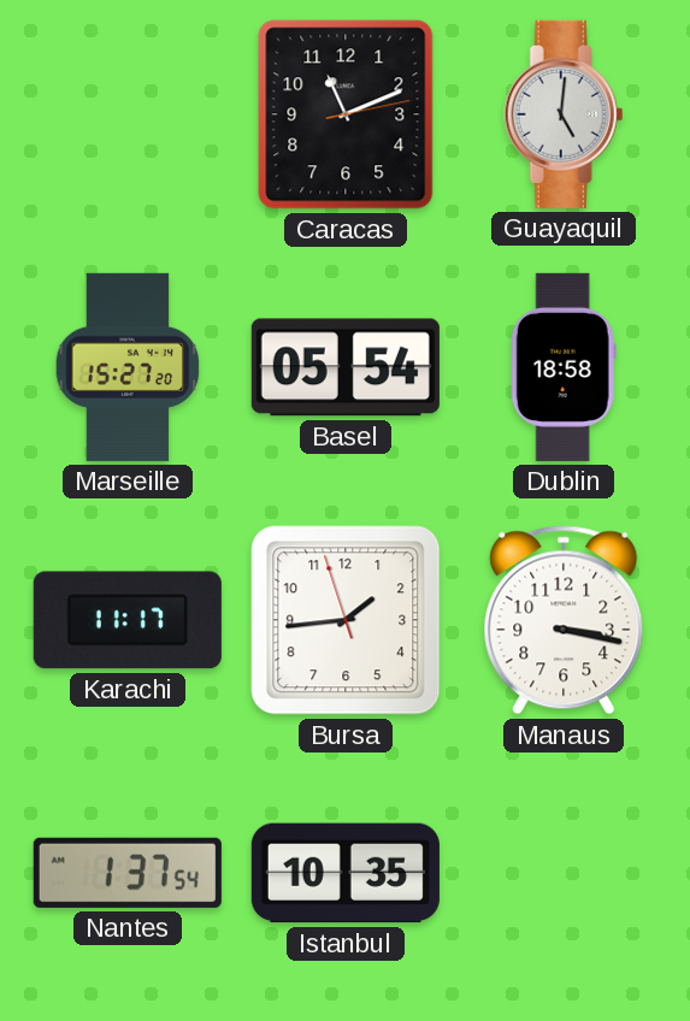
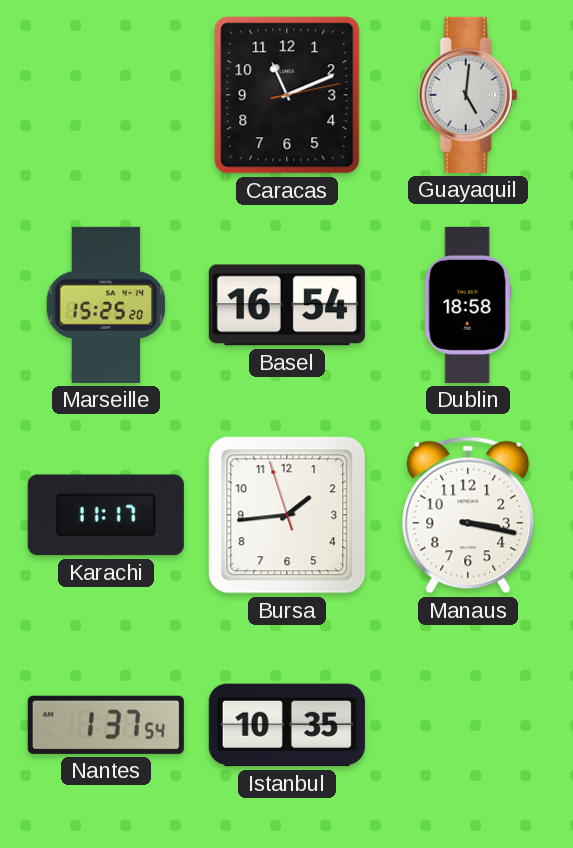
Marseille: 15:27 -> 15:25 (106, 305)
Basel: 05:54 -> 16:54 (287, 305)
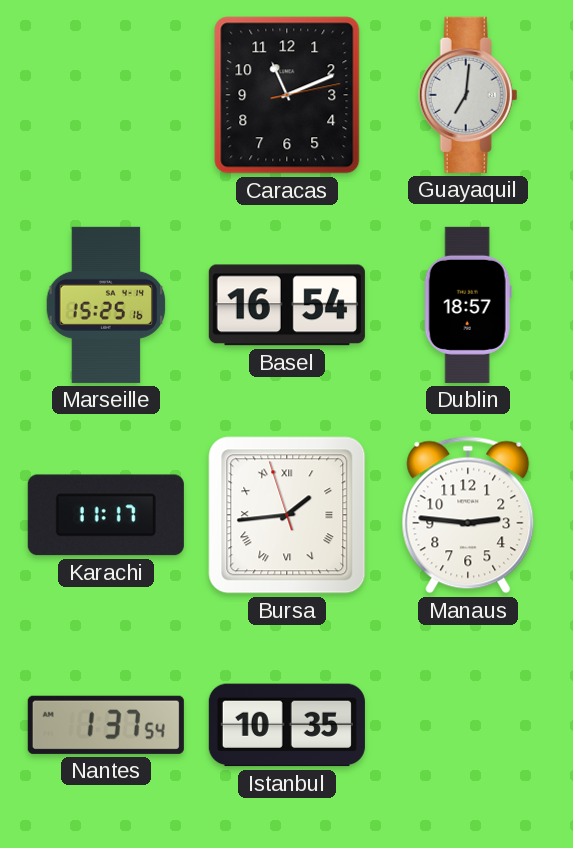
Guayaquil: 5:01 -> 7:01 (468, 95)
Marseille: 15:25:20 -> 15:25:16 (106, 305)
Dublin: 18:58 -> 18:57 (468, 305)
Bursa numerals: Arabic -> Roman (287, 515)
Manaus: 3:17 -> 2:46 (468, 515)
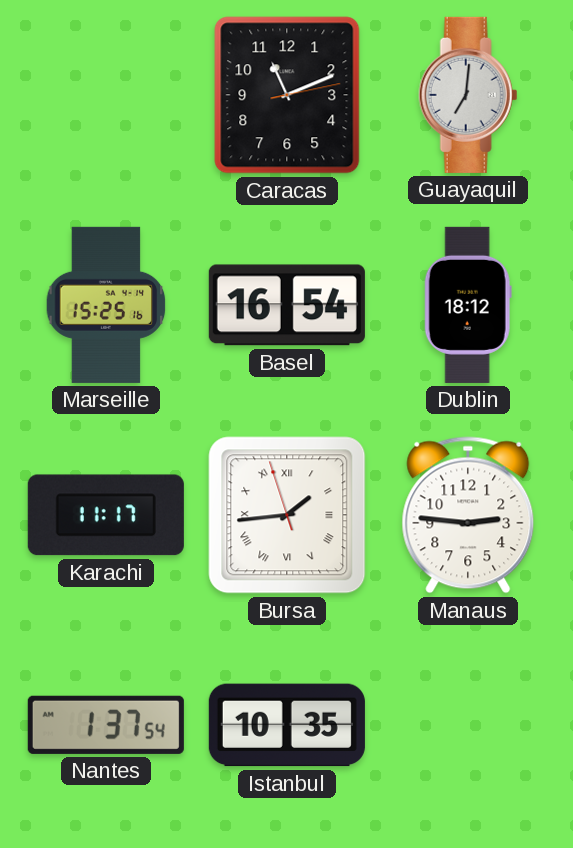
Dublin: 18:57 -> 18:12 (468, 305)
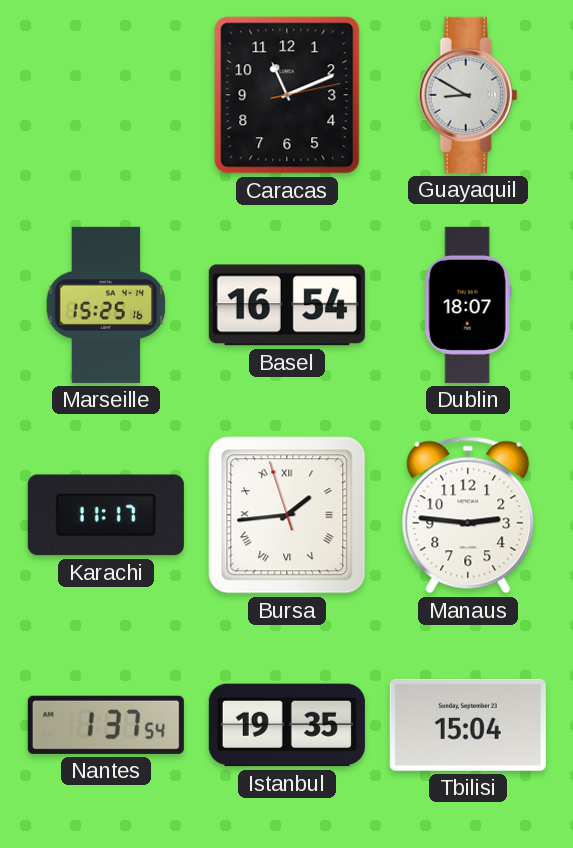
Guayaquil: 7:01 -> 8:50 (468, 95)
Dublin: 18:12 -> 18:07 (468, 305)
Istanbul: 10:35 -> 19:35 (287, 725)
Tbilisi: none -> 15:04 (468, 725)
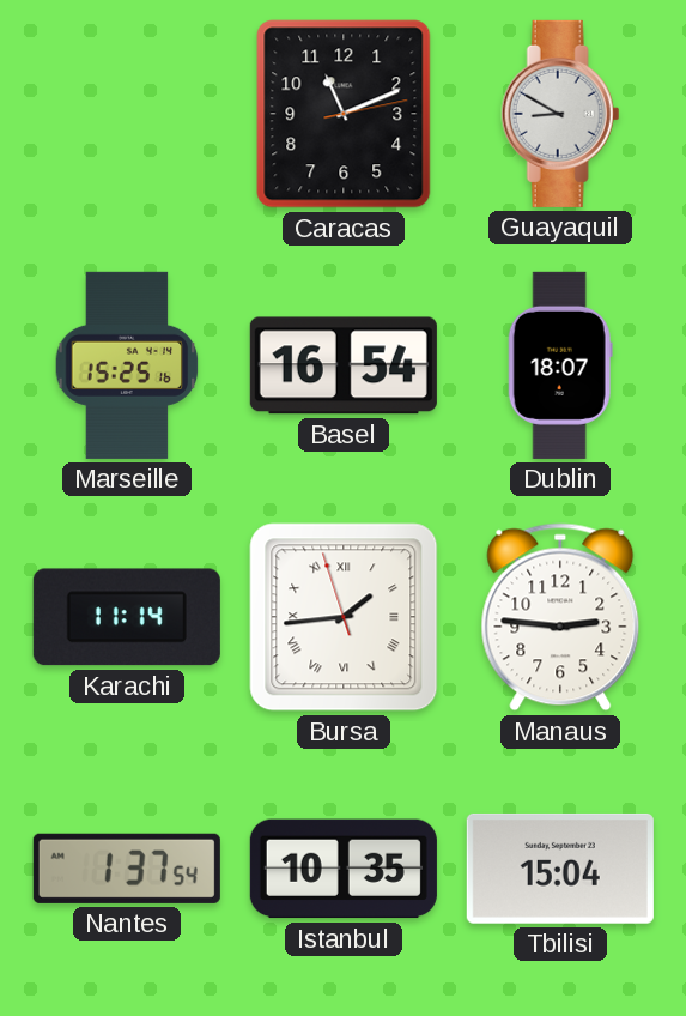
Karachi: 11:17 -> 11:14 (127, 617)
Istanbul: 19:35 -> 10:35 (344, 869)
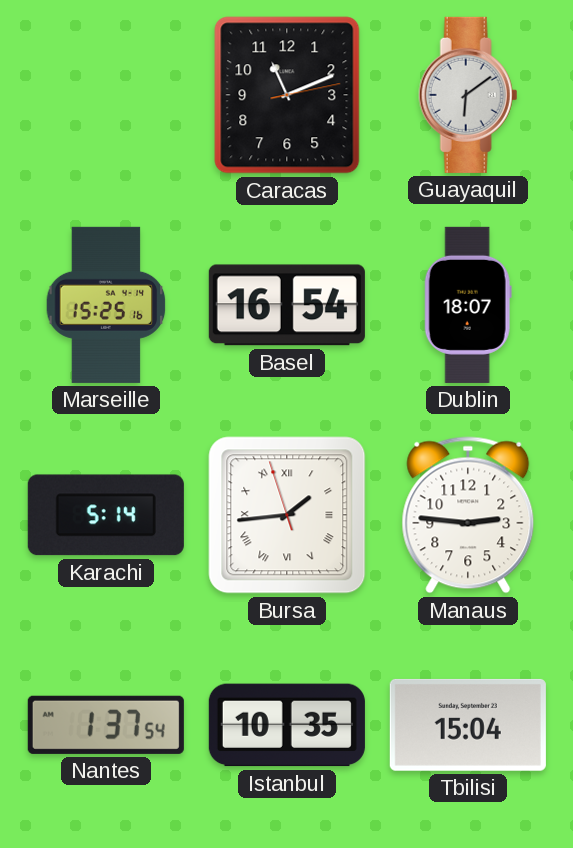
Guayaquil: 8:50 -> 6:09 (468, 95)
Karachi: 11:14 -> 5:14 (106, 515)
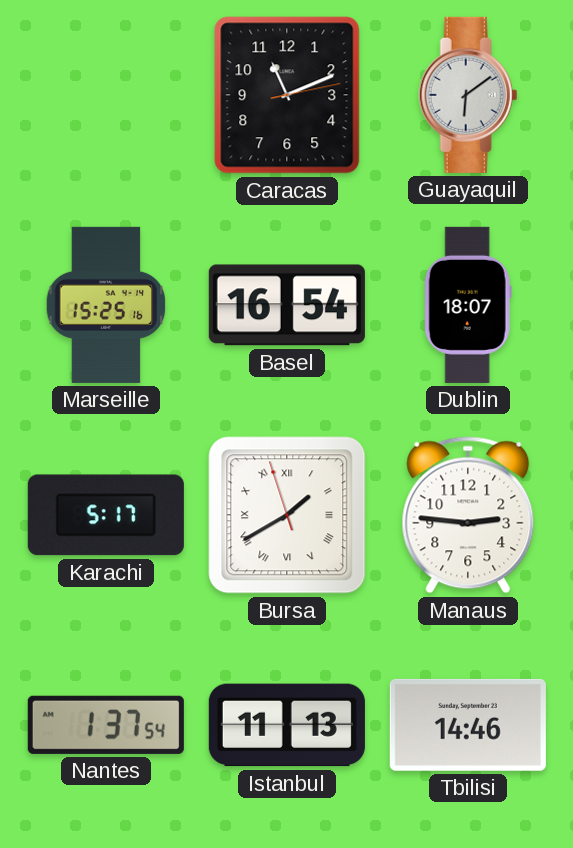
Karachi: 5:14 -> 5:17 (106, 515)
Bursa: 1:43 -> 1:39 (287, 515)
Istanbul: 10:35 -> 11:13 (287, 725)
Tbilisi: 15:04 -> 14:46 (468, 725)
